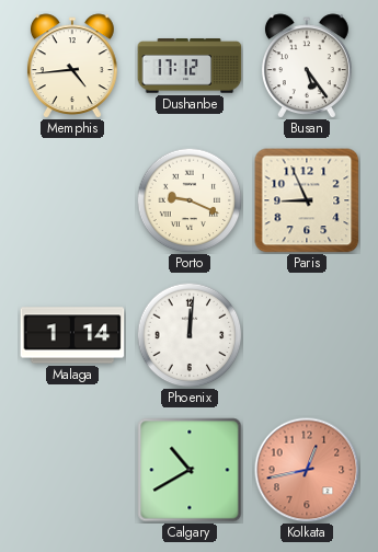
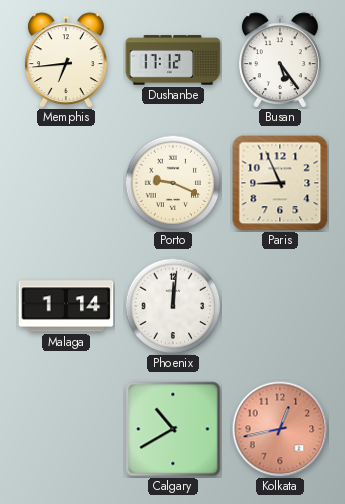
Memphis: 4:44 -> 6:44 (66, 60)
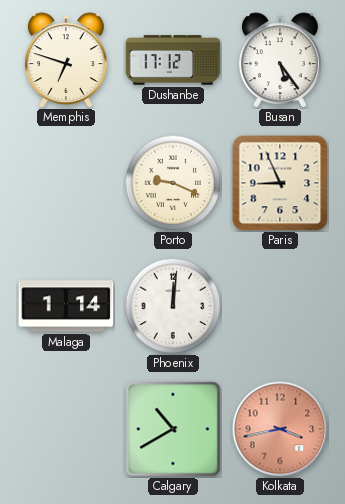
Memphis: 6:44 -> 6:48 (66, 60)
Kolkata: 12:43 -> 3:43 (280, 429)
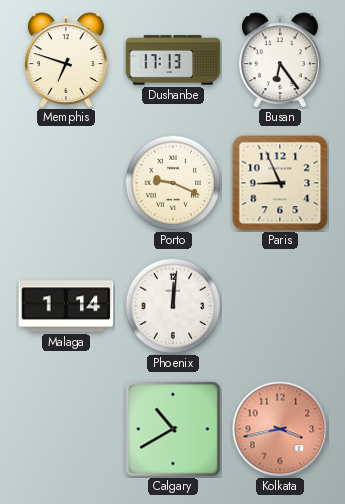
Dushanbe: 17:12 -> 17:13 (173, 60)
Busan: 5:24 -> 6:24 (280, 60)
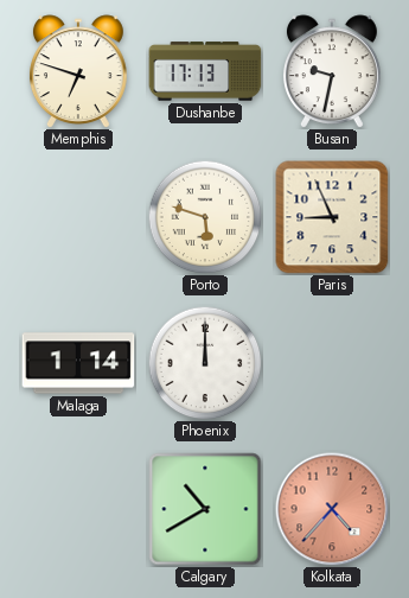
Busan: 6:24 -> 9:32 (332, 71)
Porto: 9:19 -> 5:48 (205, 217)
Phoenix: 12:01 -> 12:00 (205, 363)
Kolkata: 3:43 -> 4:37 (332, 509)
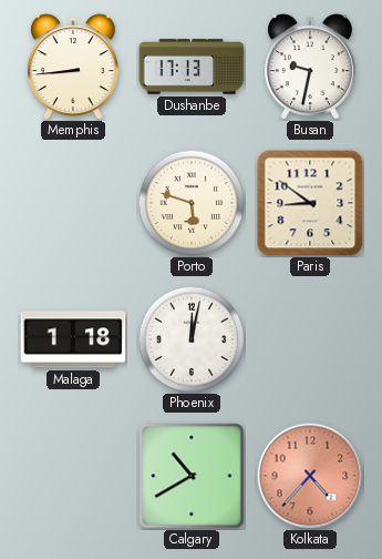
Memphis: 6:48 -> 8:44 (73, 67)
Paris: 8:56 -> 8:51 (310, 203)
Malaga: 1:14 -> 1:18 (73, 339)
Phoenix: 12:00 -> 12:02 (192, 339)
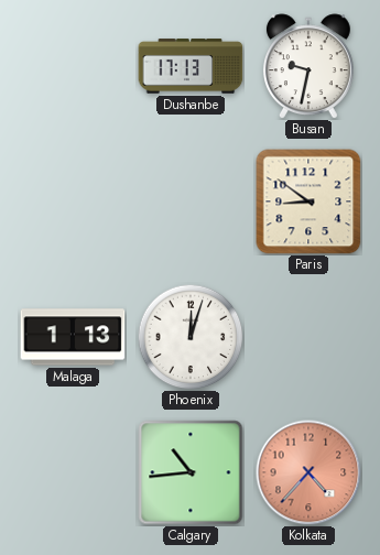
Memphis: 8:44 -> none (73, 67)
Porto: 5:48 -> none (192, 203)
Malaga: 1:18 -> 1:13 (73, 337)
Phoenix: 12:02 -> 12:03 (191, 337)
Calgary: 10:40 -> 10:44 (191, 472)
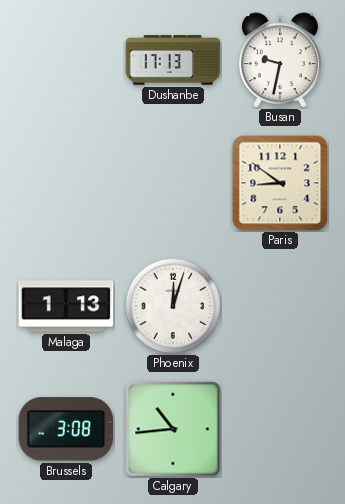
Brussels: none -> 3:08 (66, 429)
Kolkata: 4:37 -> none (308, 472)
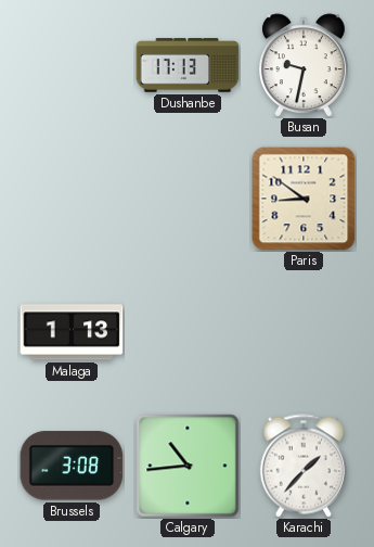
Phoenix: 12:03 -> none (173, 306)
Karachi: none -> 1:37 (302, 466)
